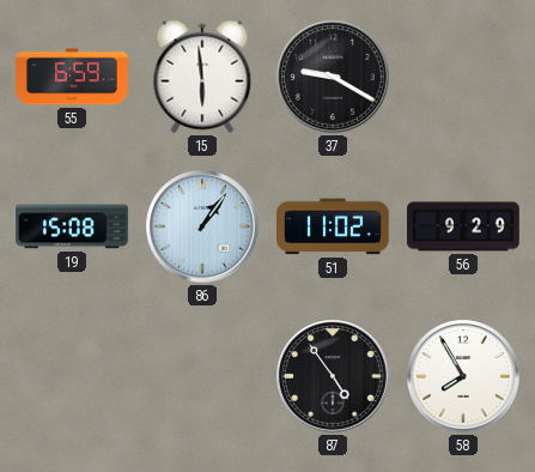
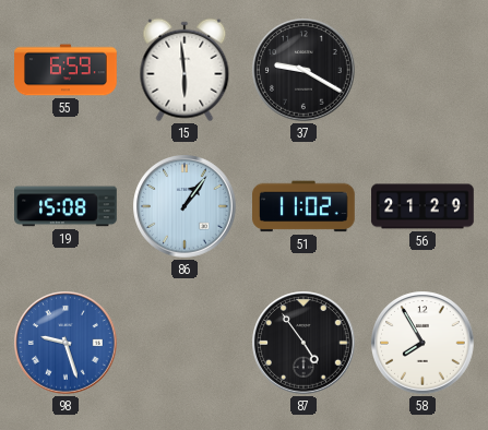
56: 9:29 -> 21:29 (422, 206)
98: none -> 9:27 (66, 343)
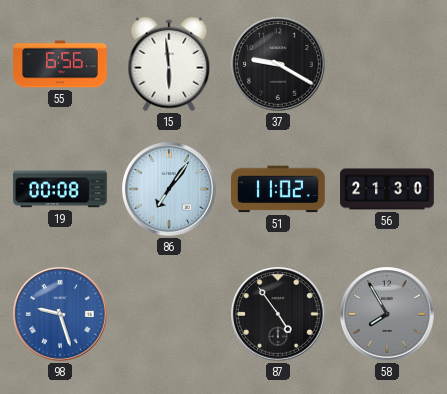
55: 6:59 -> 6:56 (60, 64)
19: 15:08 -> 00:08 (60, 189)
86: 1:06 -> 7:06 (169, 189)
56: 21:29 -> 21:30 (387, 189)
58 dial: white -> grey (387, 314)
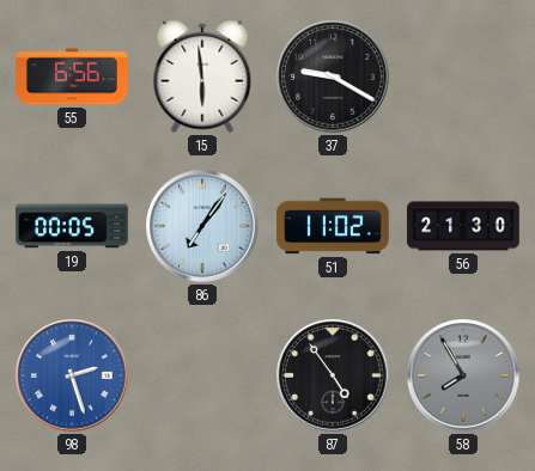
19: 00:08 -> 00:05 (72, 226)
98: 9:27 -> 2:27 (72, 375)
